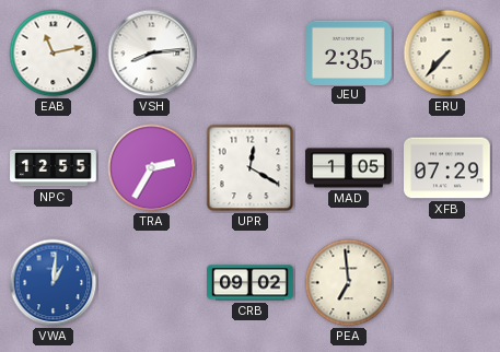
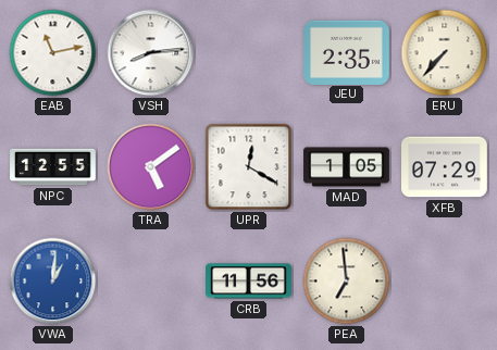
TRA: 2:35 -> 5:09 (151, 167)
CRB: 09:02 -> 11:56 (249, 282)
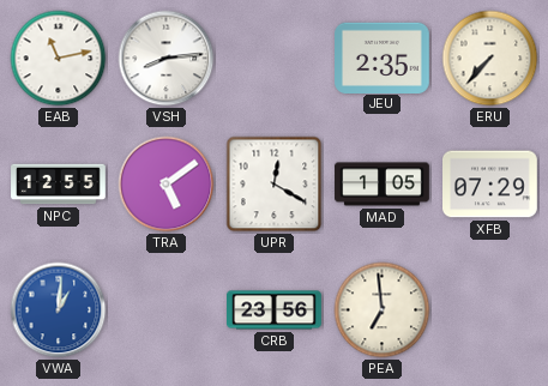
CRB: 11:56 -> 23:56 (275, 310)
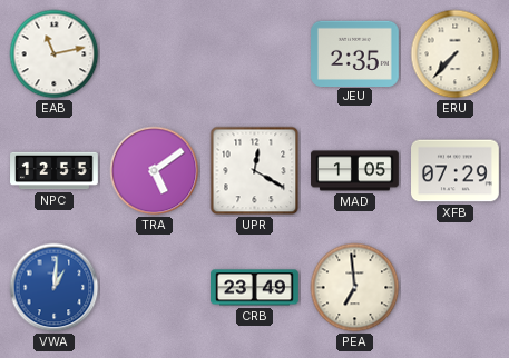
VSH: 8:14 -> none (167, 59)
CRB: 23:56 -> 23:49 (255, 288)
